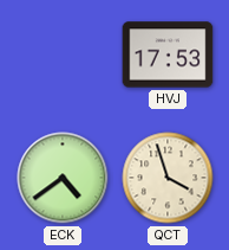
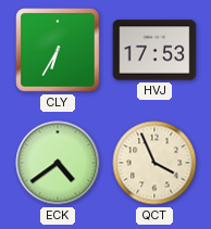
CLY: none -> 6:35 (58, 50)
QCT: 3:57 -> 3:56 (154, 163)
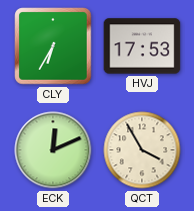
ECK: 4:39 -> 12:11 (53, 150)
QCT: 3:56 -> 3:55 (142, 150)
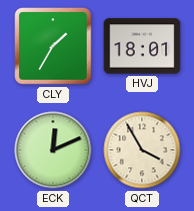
CLY: 6:35 -> 1:35 (53, 46)
HVJ: 17:53 -> 18:01 (142, 46)
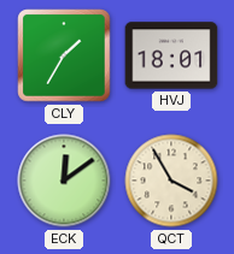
ECK: 12:11 -> 12:09 (64, 181)
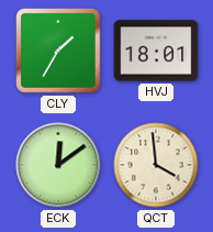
QCT: 3:55 -> 3:59 (156, 165)
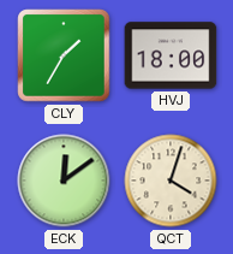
HVJ: 18:01 -> 18:00 (171, 55)
QCT: 3:59 -> 4:03 (171, 181)
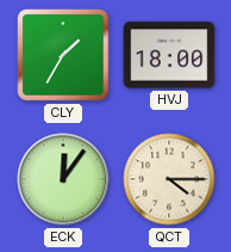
ECK: 12:09 -> 12:06 (63, 179)
QCT: 4:03 -> 4:15 (169, 179)
